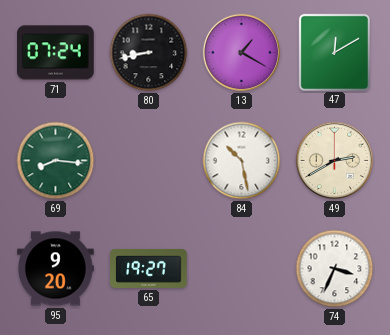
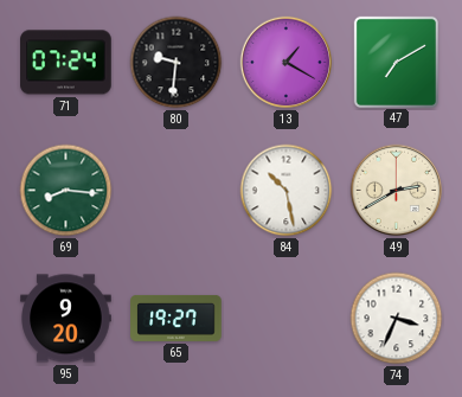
80: 8:43 -> 9:31 (177, 63)
47: 12:10 -> 7:10 (396, 62)
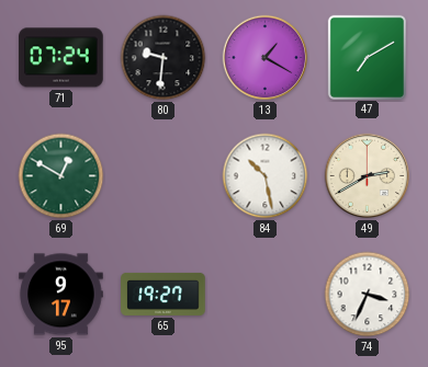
69: 8:16 -> 12:50 (61, 176)
95: 9:20 -> 9:17 (61, 295)
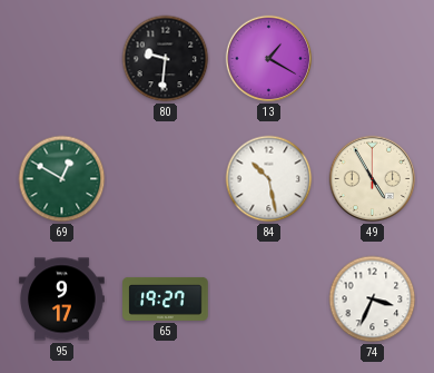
71: 07:24 -> none (61, 58)
47: 7:10 -> none (367, 57)
49: 2:40 -> 4:55 (373, 179)
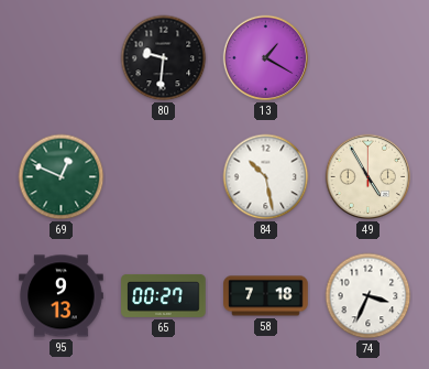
69: 12:50 -> 12:49 (62, 177)
95: 9:17 -> 9:13 (62, 296)
65: 19:27 -> 00:27 (164, 295)
58: none -> 7:18 (266, 296)
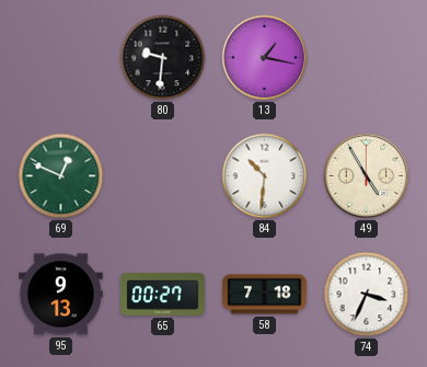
13: 1:20 -> 1:17 (265, 58)
84: 10:28 -> 10:31 (265, 176)
